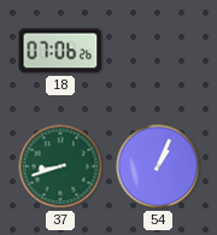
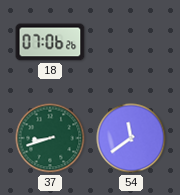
54: 1:04 -> 11:39 (131, 138)
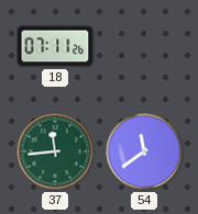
18: 07:06 -> 07:11 (55, 46)
37: 8:42 -> 11:44 (55, 151)
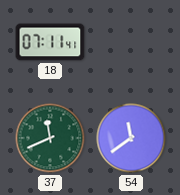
18: 07:11:26 -> 07:11:41 (50, 42)
37: 11:44 -> 11:41 (50, 138)
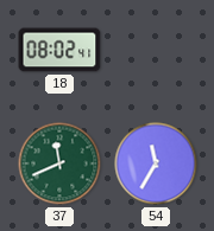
18: 07:11 -> 08:02 (59, 50)
54: 11:39 -> 11:35 (156, 163)
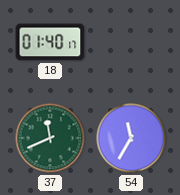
18: 08:02 -> 01:40 (50, 42)
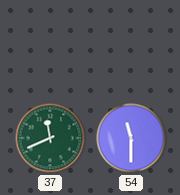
18: 01:40 -> none (50, 42)
54: 11:35 -> 11:30 (131, 138)
